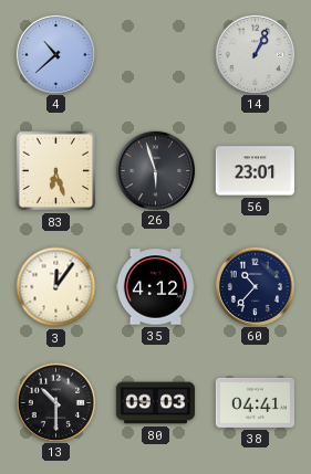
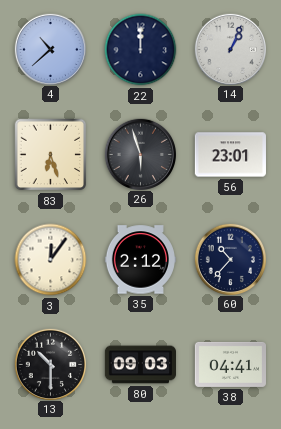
22: none -> 12:00 (141, 50)
35: 4:12 -> 2:12 (140, 260)
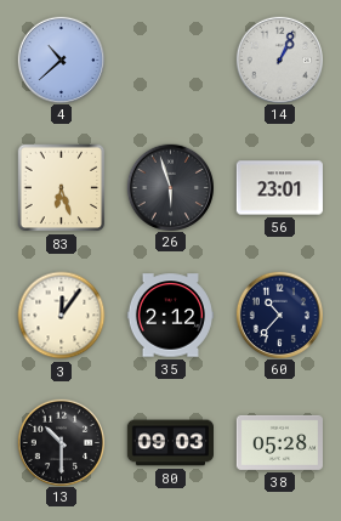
22: 12:00 -> none (141, 50)
38: 04:41 -> 05:28 (279, 442)
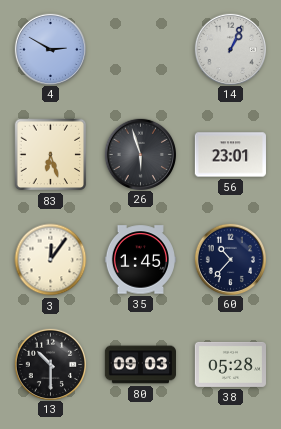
4: 10:38 -> 2:50 (50, 49)
35: 2:12 -> 1:45 (140, 260)
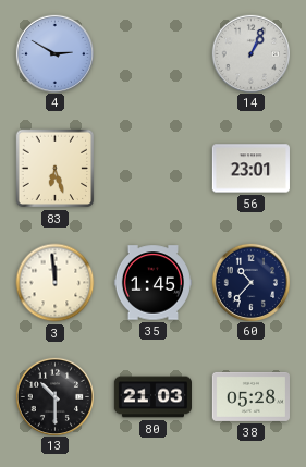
26: 5:57 -> none (140, 154)
3: 12:06 -> 11:59 (56, 283)
80: 09:03 -> 21:03 (152, 397)
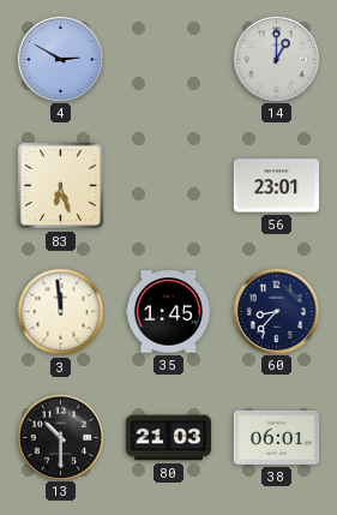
14: 1:04 -> 1:00 (276, 59)
60: 10:37 -> 8:37 (276, 311)
38: 05:28 -> 06:01 (276, 437)
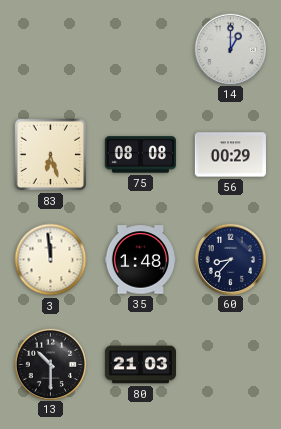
4: 2:50 -> none (60, 59)
75: none -> 08:08 (140, 155)
56: 23:01 -> 00:29 (230, 155)
35: 1:45 -> 1:48 (140, 260)
38: 06:01 -> none (276, 437)
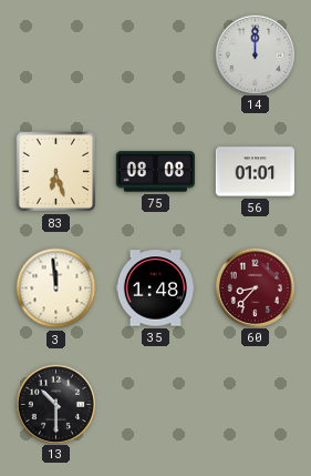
14: 1:00 -> 12:00 (255, 54)
56: 00:29 -> 01:01 (255, 172)
60 dial: navy -> burgundy (255, 287)
80: 21:03 -> none (140, 365)
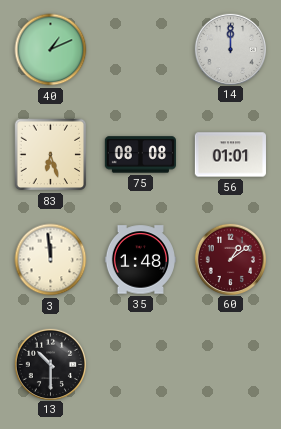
40: none -> 1:11 (51, 50)
60: 8:37 -> 1:09 (230, 259)
